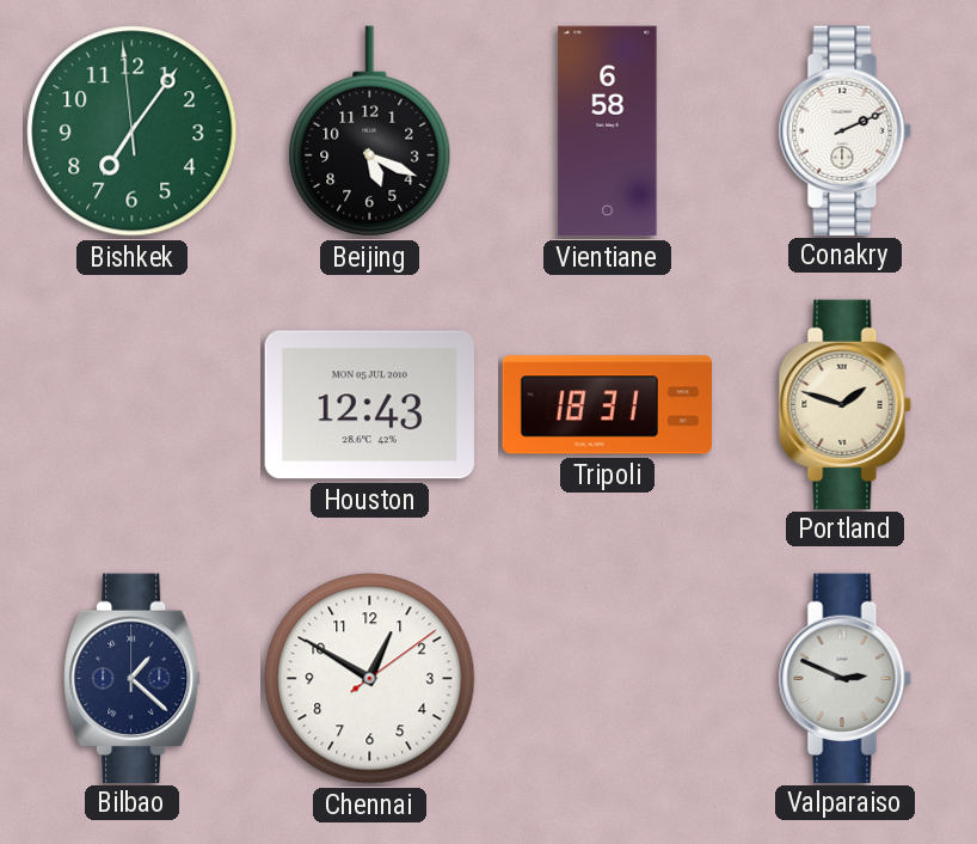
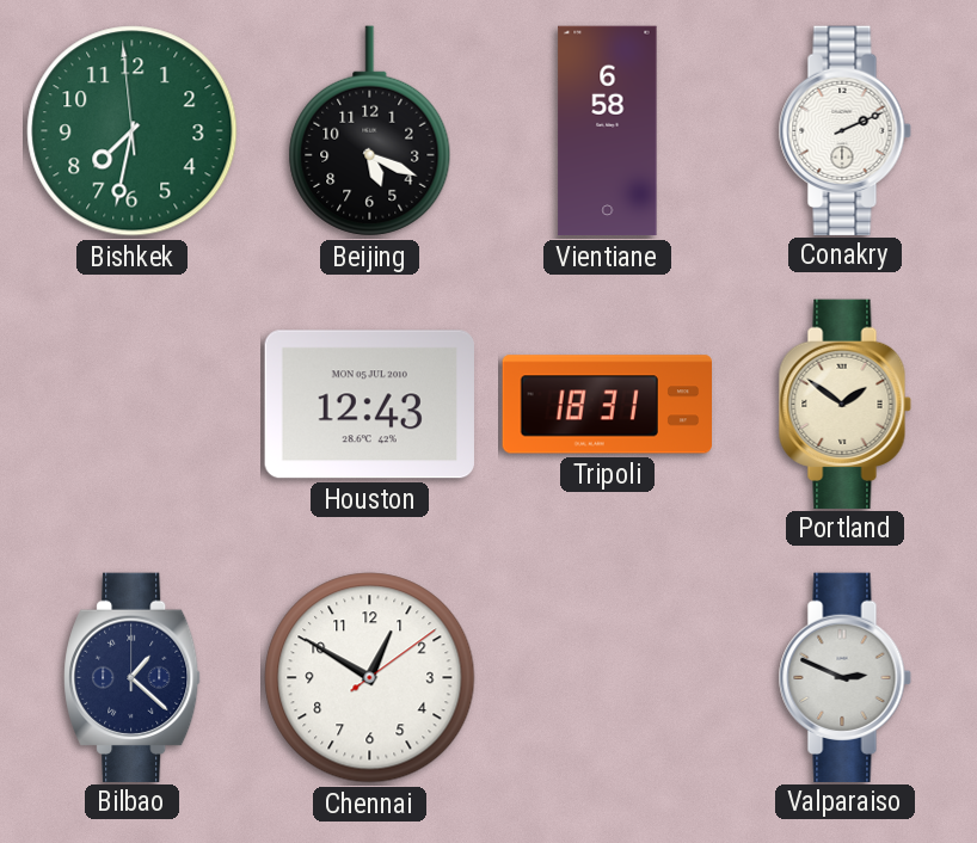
Bishkek: 7:05 -> 7:31 (133, 131)
Portland: 1:48 -> 1:51 (844, 404)
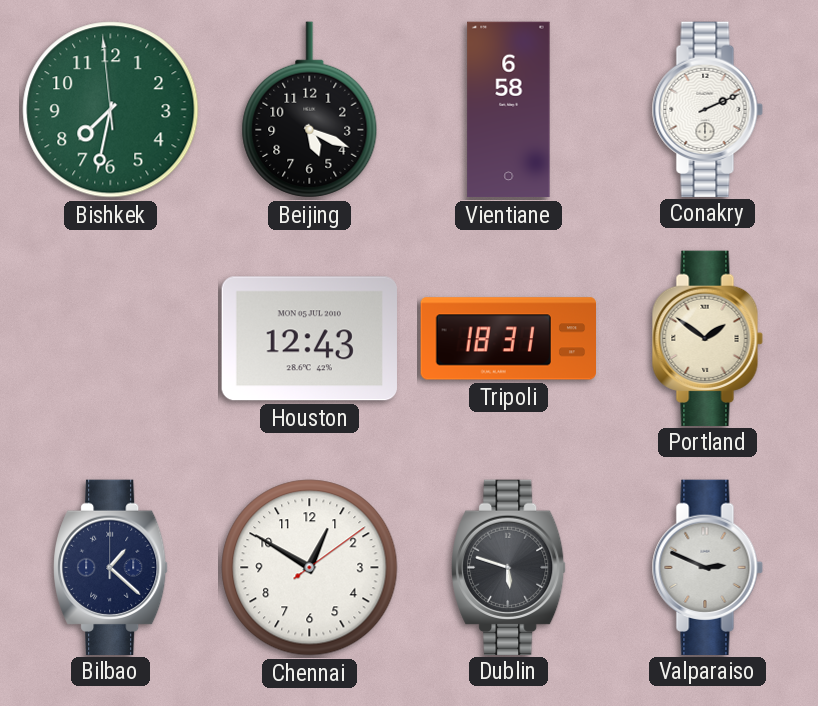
Dublin: none -> 5:48 (509, 567)
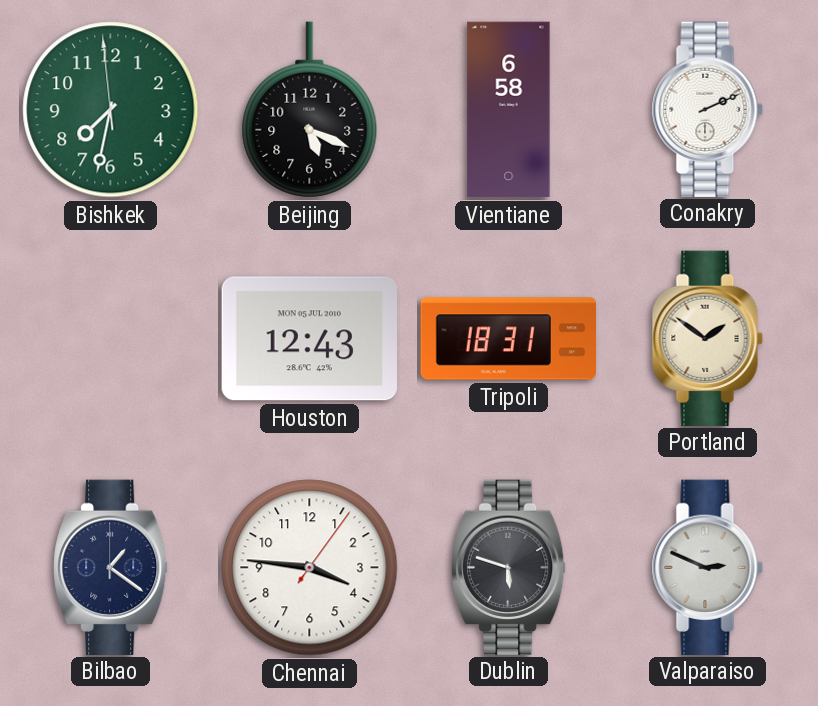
Bilbao: 1:22 -> 1:21 (111, 567)
Chennai: 12:50 -> 3:46 (310, 568)
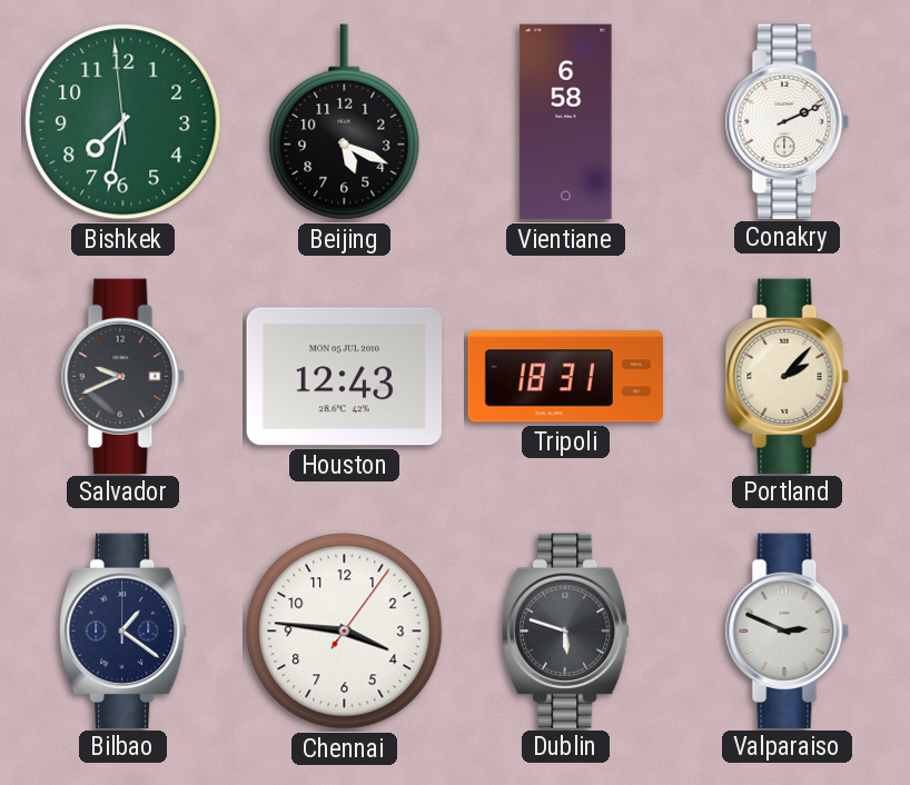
Salvador: none -> 9:41 (122, 376)
Portland: 1:51 -> 2:07 (787, 376)
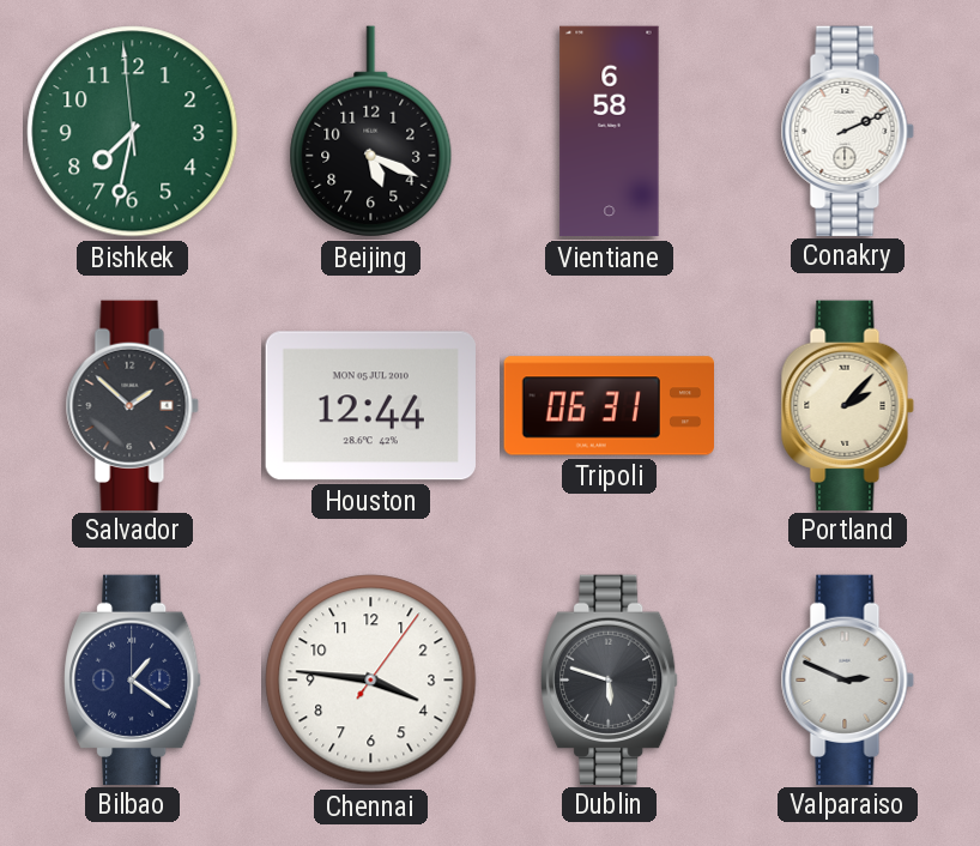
Salvador: 9:41 -> 1:52 (132, 405)
Houston: 12:43 -> 12:44 (370, 406)
Tripoli: 18:31 -> 06:31 (609, 406)
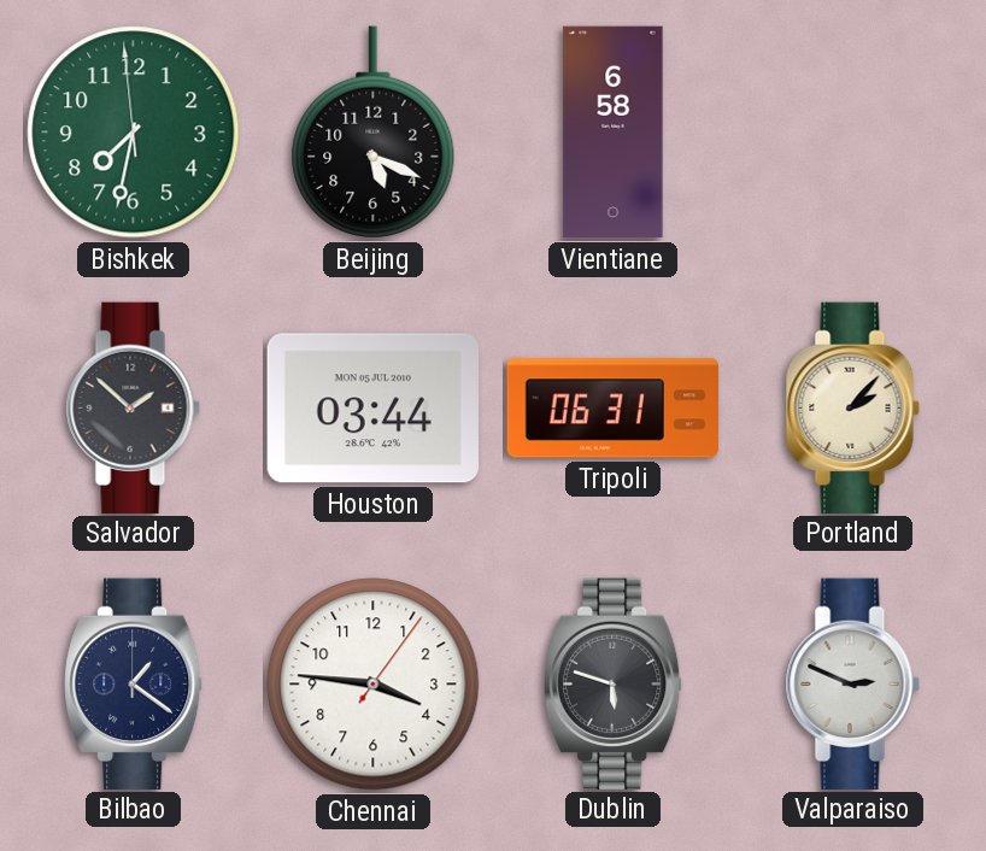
Conakry: 2:11 -> none (847, 131)
Houston: 12:44 -> 03:44 (372, 409)
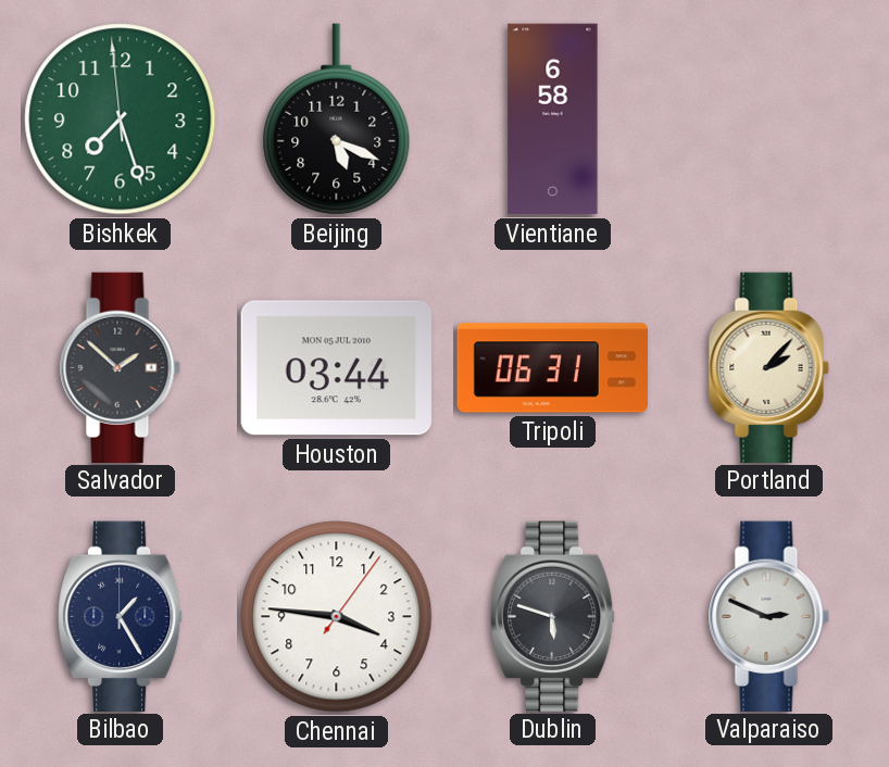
Bishkek: 7:31 -> 7:26 (121, 120)
Bilbao: 1:21 -> 1:25 (121, 616)
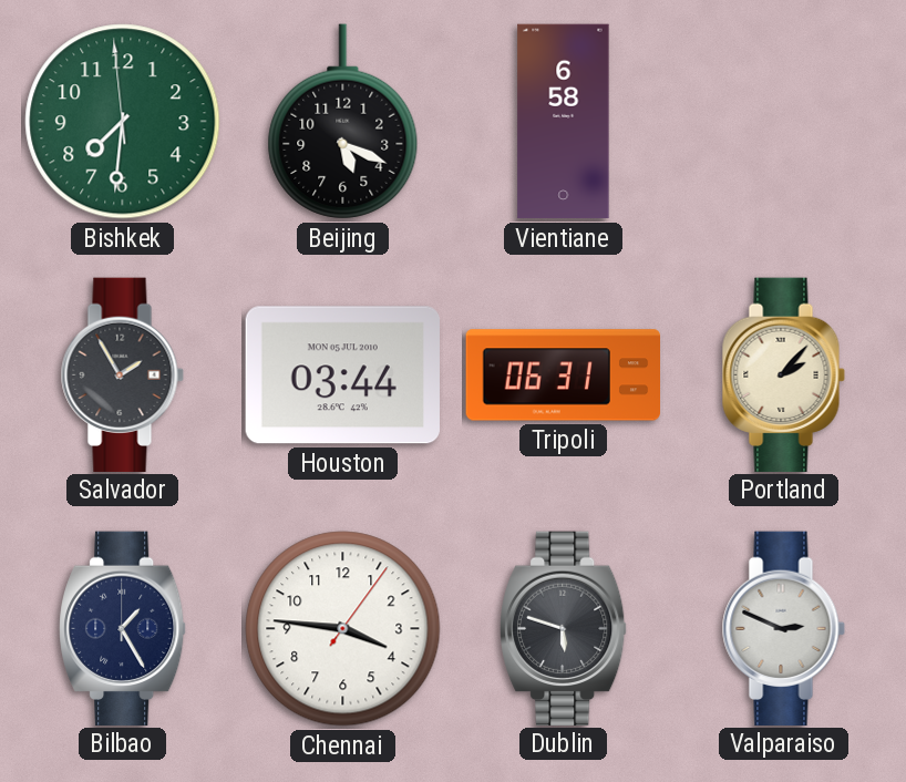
Bishkek: 7:26 -> 7:30 (123, 122)
Salvador: 1:52 -> 1:55 (122, 374)
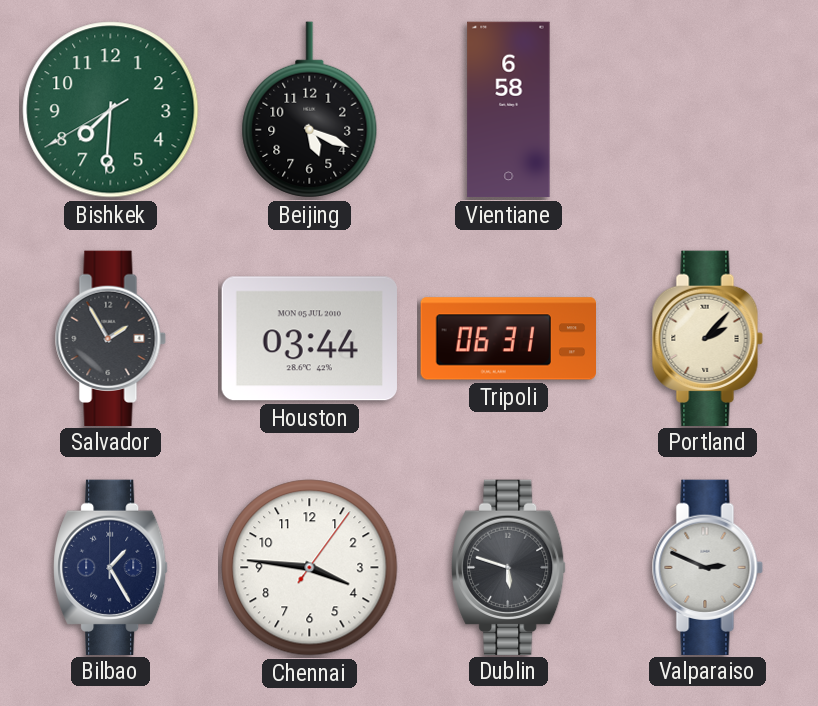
Bishkek: 7:30:59 -> 7:30:40 (111, 110)
